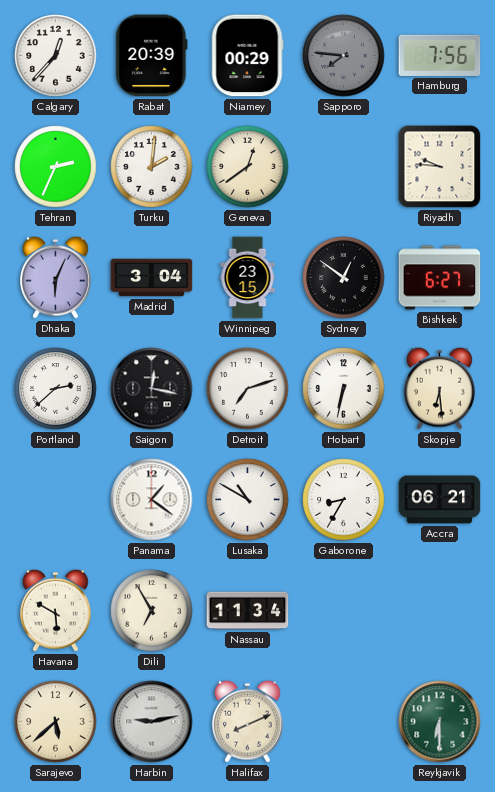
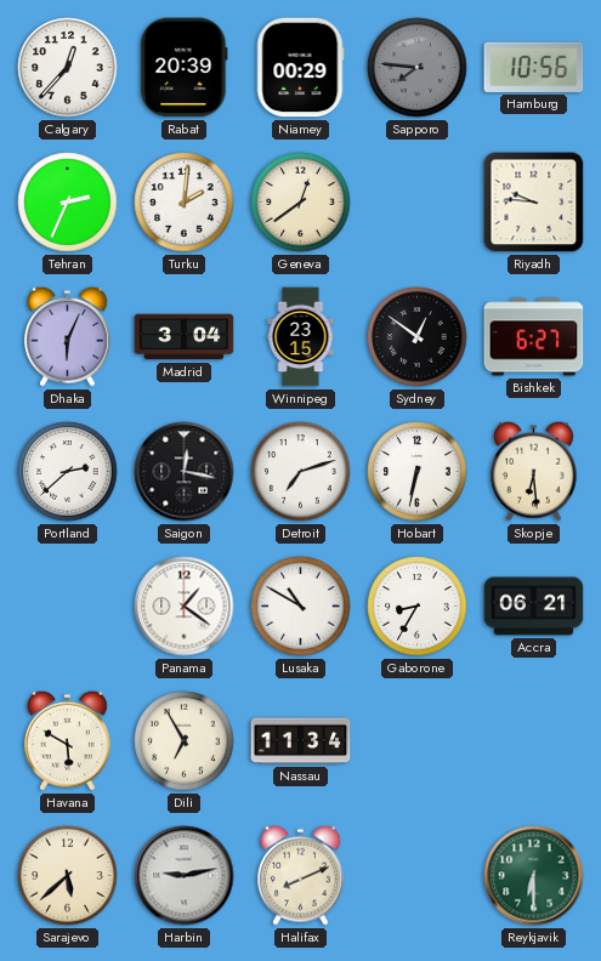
Hamburg: 7:56 -> 10:56 (534, 67)
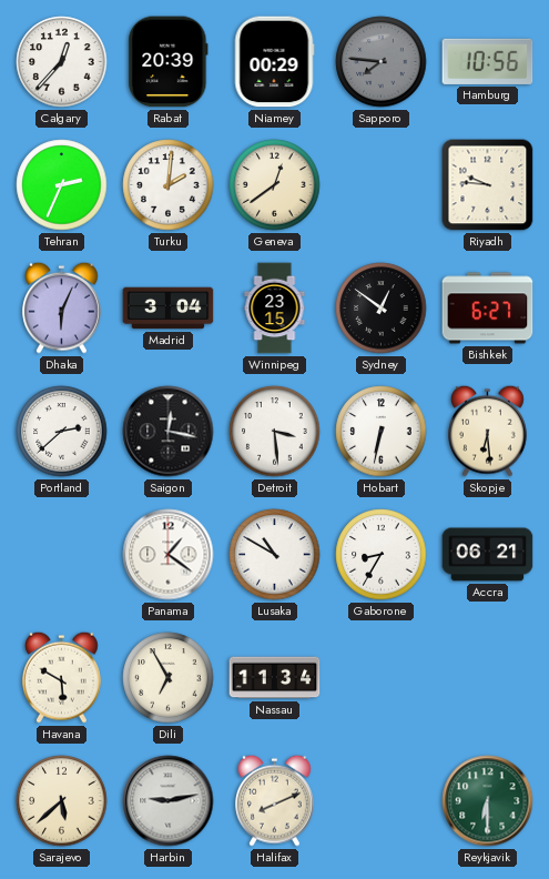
Detroit: 7:12 -> 3:29 (275, 432)
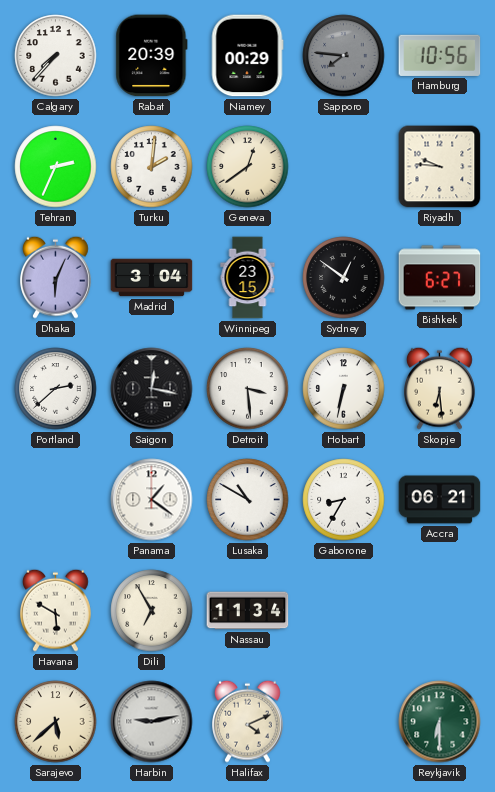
Calgary: 12:37 -> 7:37 (56, 56)
Halifax: 8:11 -> 4:11 (248, 721)
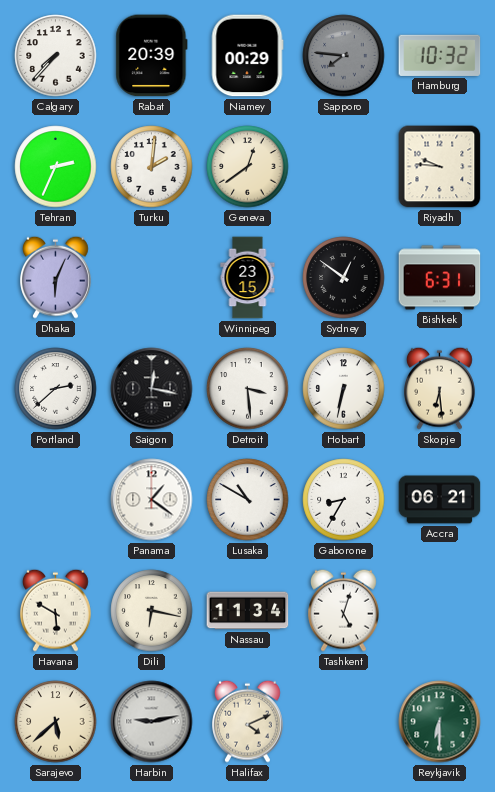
Hamburg: 10:56 -> 10:32 (440, 55)
Madrid: 3:04 -> none (152, 278)
Bishkek: 6:27 -> 6:31 (440, 278)
Dili: 6:55 -> 6:17 (152, 611)
Tashkent: none -> 5:03 (344, 610)
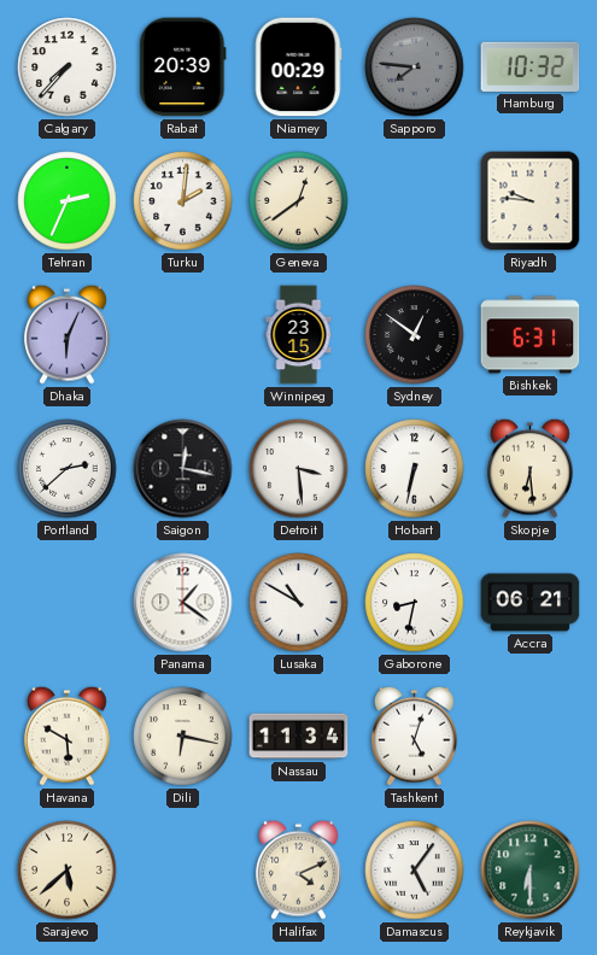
Gaborone: 8:35 -> 8:32 (415, 603)
Harbin: 9:13 -> none (152, 722)
Damascus: none -> 5:06 (415, 871)
